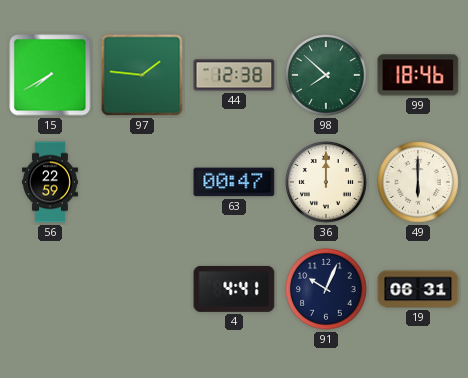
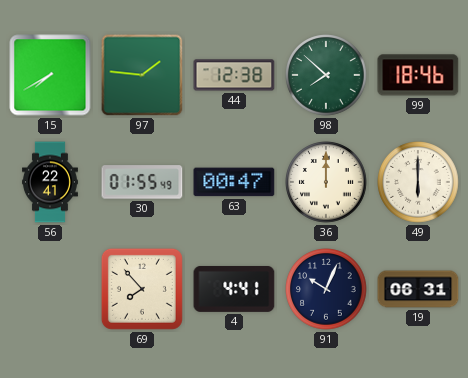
56: 22:59 -> 22:41 (51, 182)
30: none -> 01:55 (142, 182)
69: none -> 7:53 (142, 289)
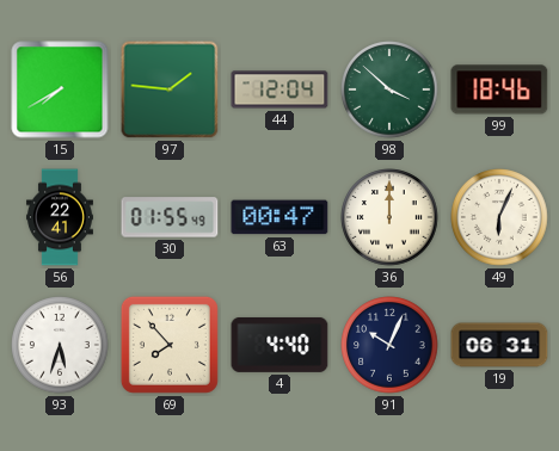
44: 12:38 -> 12:04 (279, 89)
98: 7:52 -> 3:52 (389, 89)
49: 6:00 -> 6:04 (499, 217)
93: none -> 5:33 (60, 345)
4: 4:41 -> 4:40 (279, 345)
